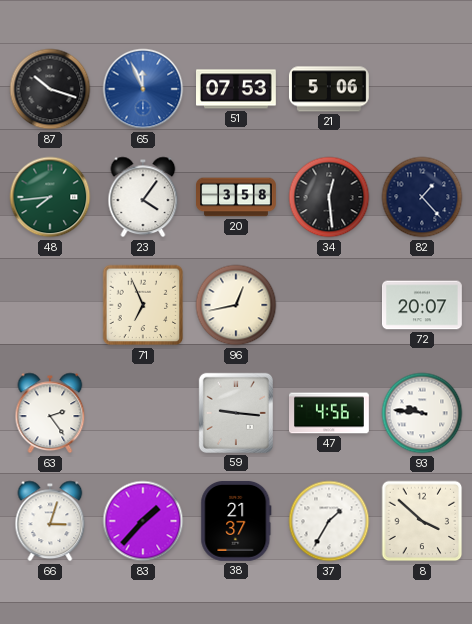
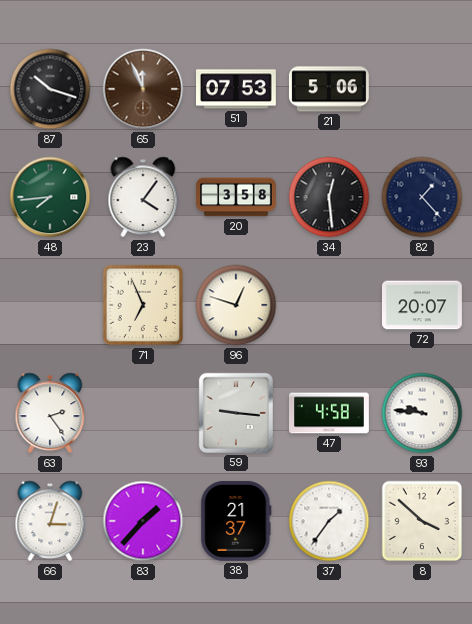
65 dial: blue -> brown (143, 89)
96: 12:43 -> 12:48 (236, 305)
47: 4:56 -> 4:58 (330, 413)
37: 1:35 -> 1:36 (329, 521)
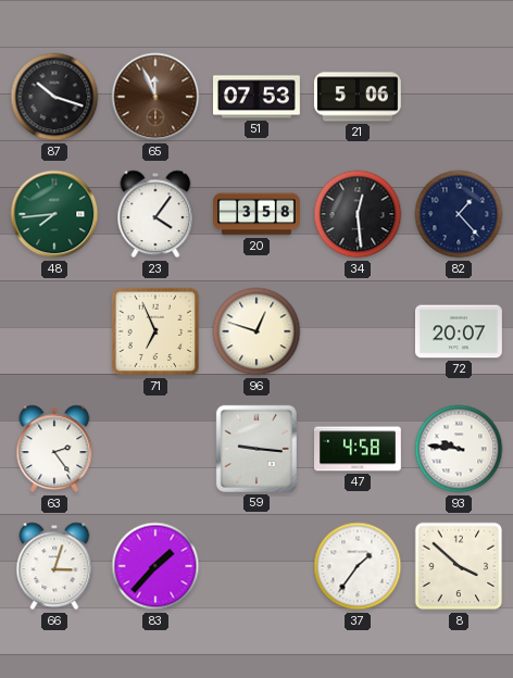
38: 21:37 -> none (236, 521)
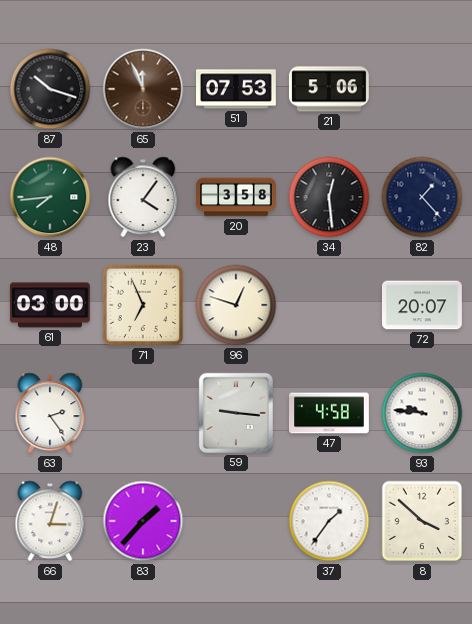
61: none -> 03:00 (50, 305)
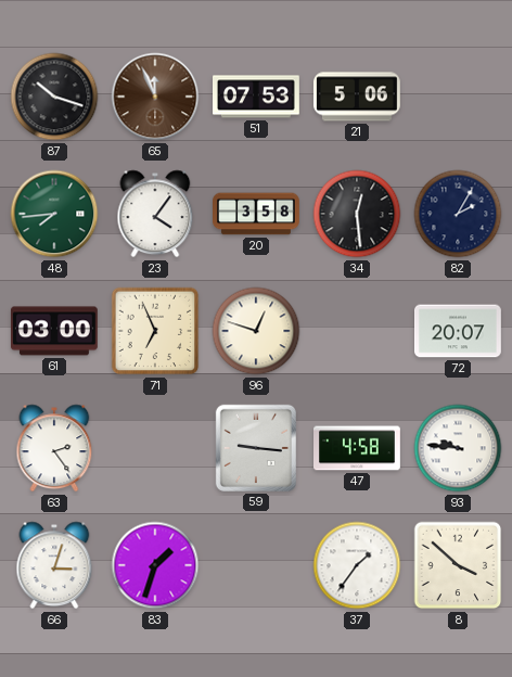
82: 1:23 -> 2:05 (458, 214)
83: 1:37 -> 1:33 (155, 565)
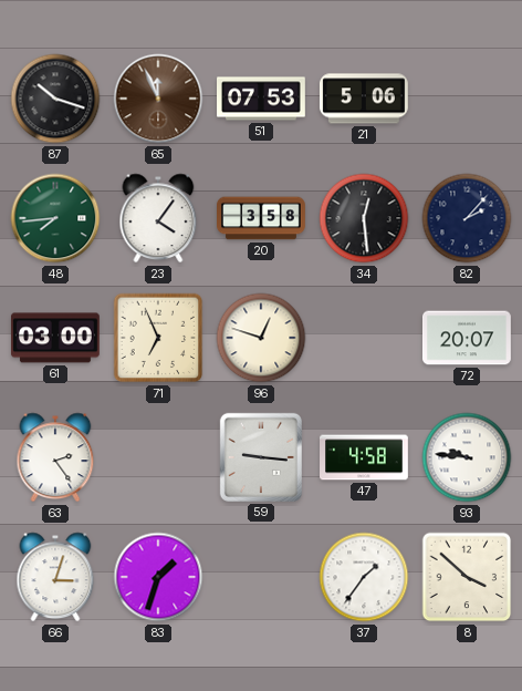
82: 2:05 -> 2:07 (467, 218)
